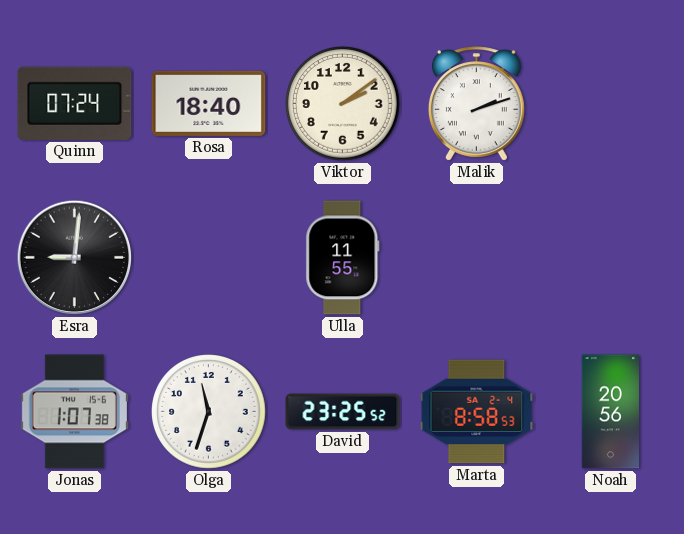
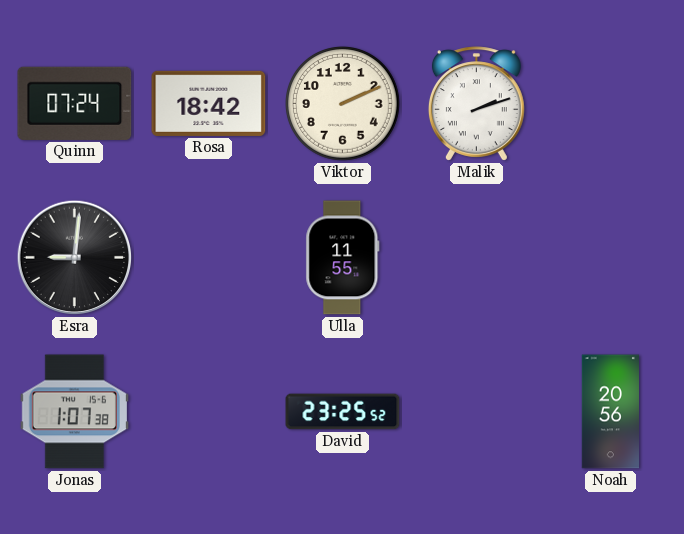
Rosa: 18:40 -> 18:42 (209, 103)
Viktor: 2:09 -> 2:11 (343, 104)
Olga: 11:33 -> none (209, 412)
Marta: 8:58 -> none (477, 412)
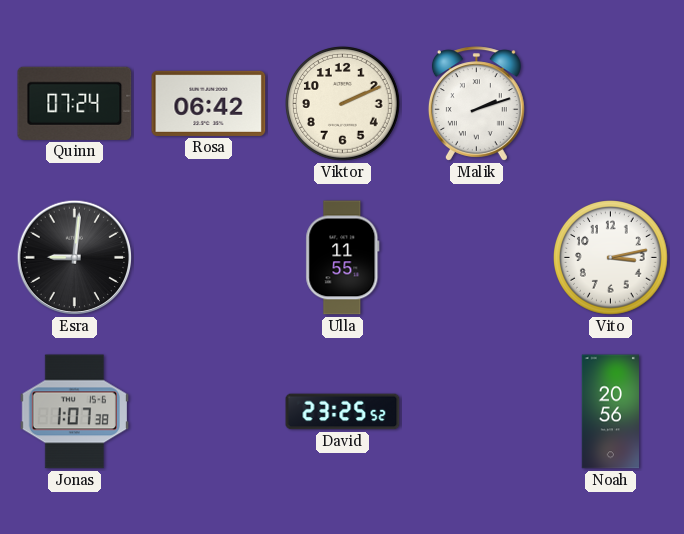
Rosa: 18:42 -> 06:42 (209, 103)
Vito: none -> 3:13 (611, 258)
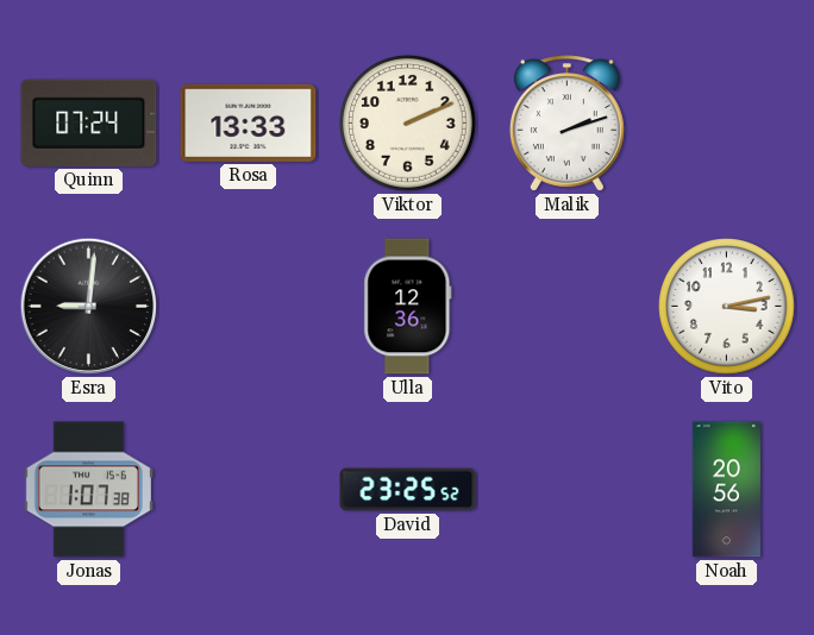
Rosa: 06:42 -> 13:33 (249, 122)
Ulla: 11:55 -> 12:36 (408, 307)
